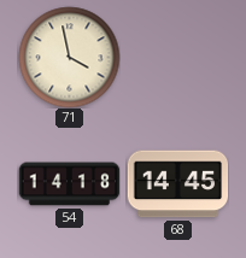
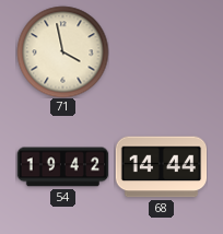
54: 14:18 -> 19:42 (62, 167)
68: 14:45 -> 14:44 (161, 167)
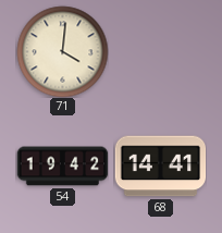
71: 3:58 -> 4:01 (62, 51)
68: 14:44 -> 14:41 (160, 167)
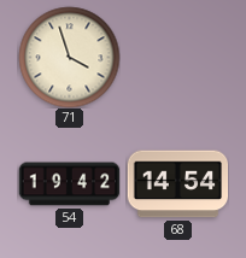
71: 4:01 -> 3:57 (69, 57)
68: 14:41 -> 14:54 (177, 184)
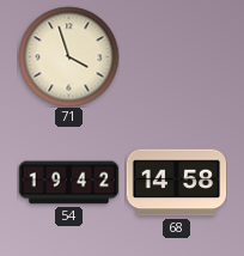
68: 14:54 -> 14:58 (176, 183)
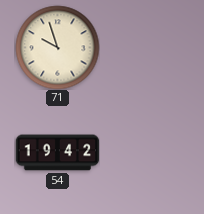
71: 3:57 -> 9:57 (57, 47)
68: 14:58 -> none (176, 183)
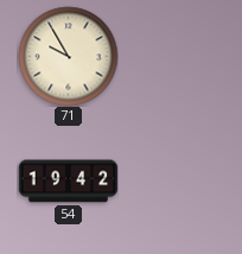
71: 9:57 -> 9:55 (68, 56)
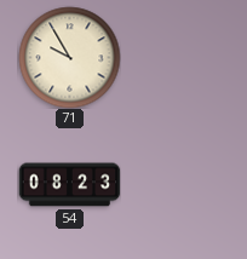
54: 19:42 -> 08:23 (69, 185)
